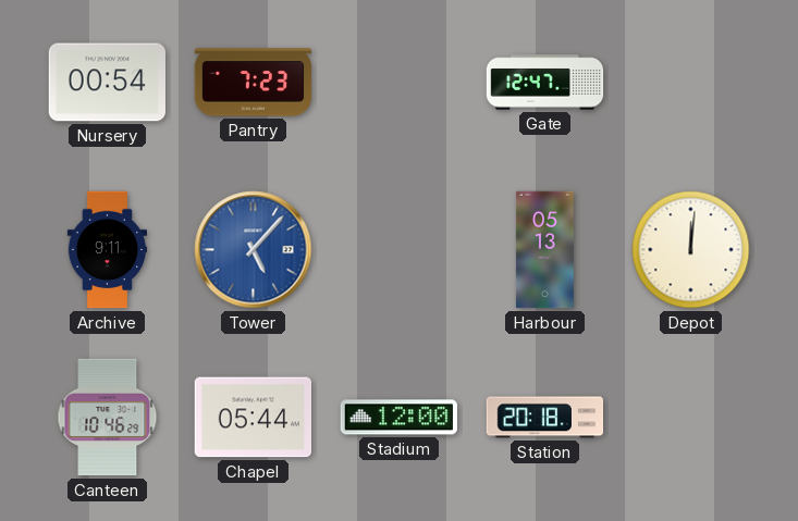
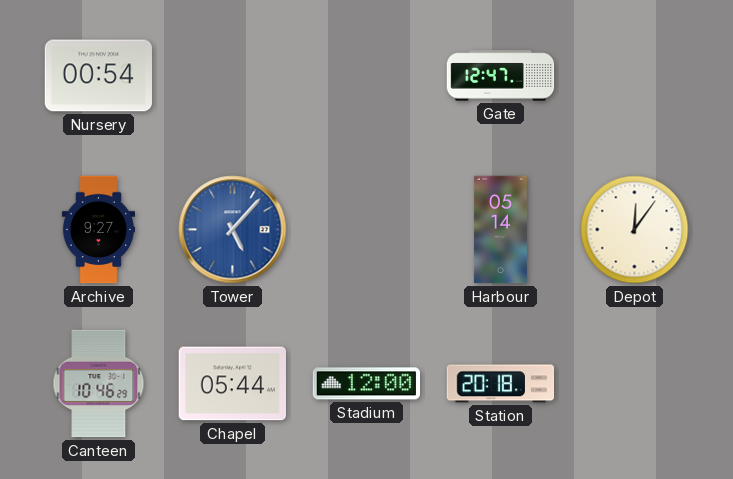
Pantry: 7:23 -> none (254, 83)
Archive: 9:11 -> 9:27 (99, 230)
Harbour: 05:13 -> 05:14 (500, 230)
Depot: 12:01 -> 12:06 (635, 230)
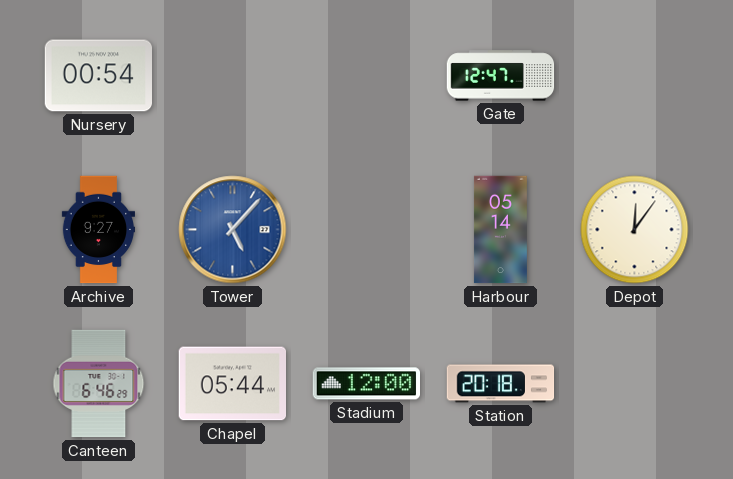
Canteen: 10:46 -> 6:46 (99, 384)
